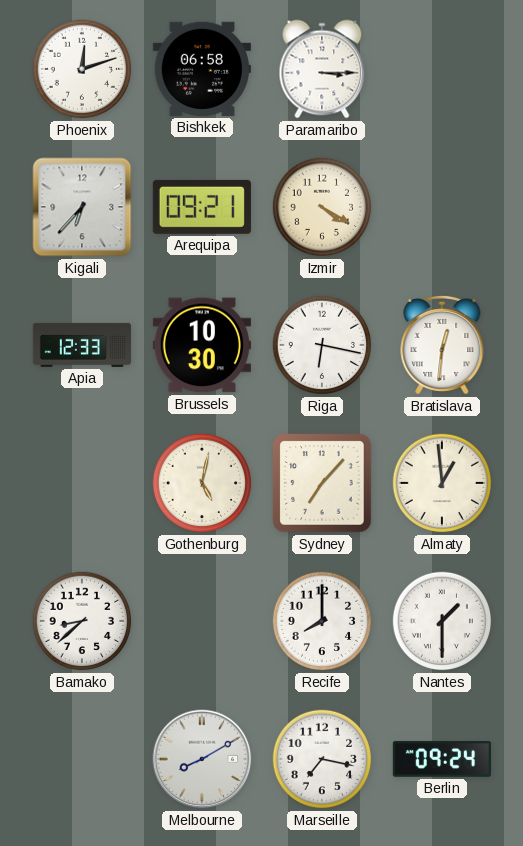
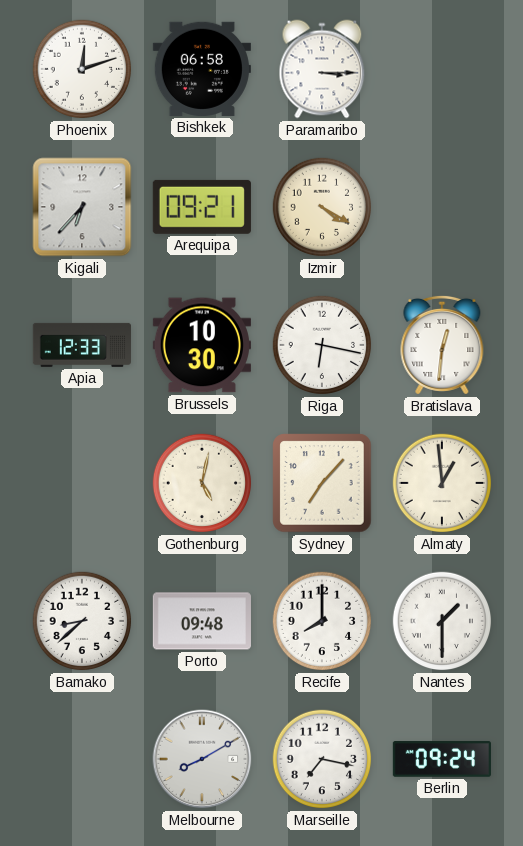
Porto: none -> 09:48 (202, 621)
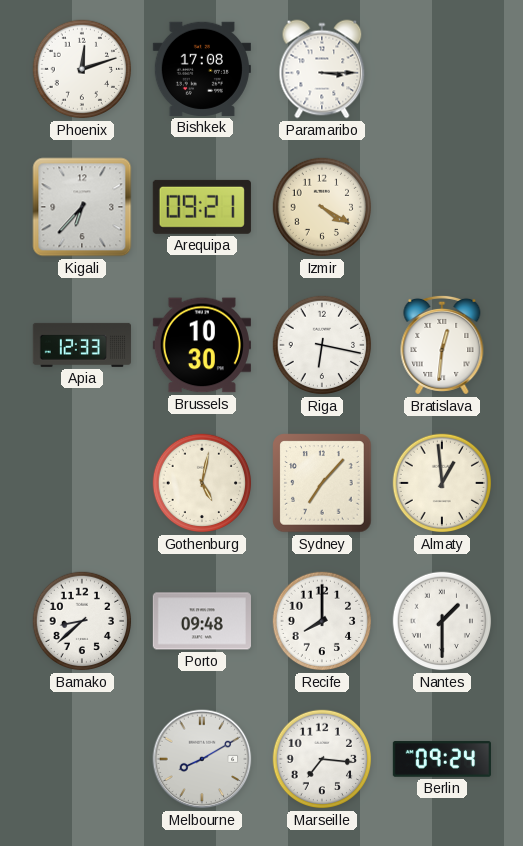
Bishkek: 06:58 -> 17:08 (202, 69)
Marseille: 7:17 -> 7:16 (322, 759)
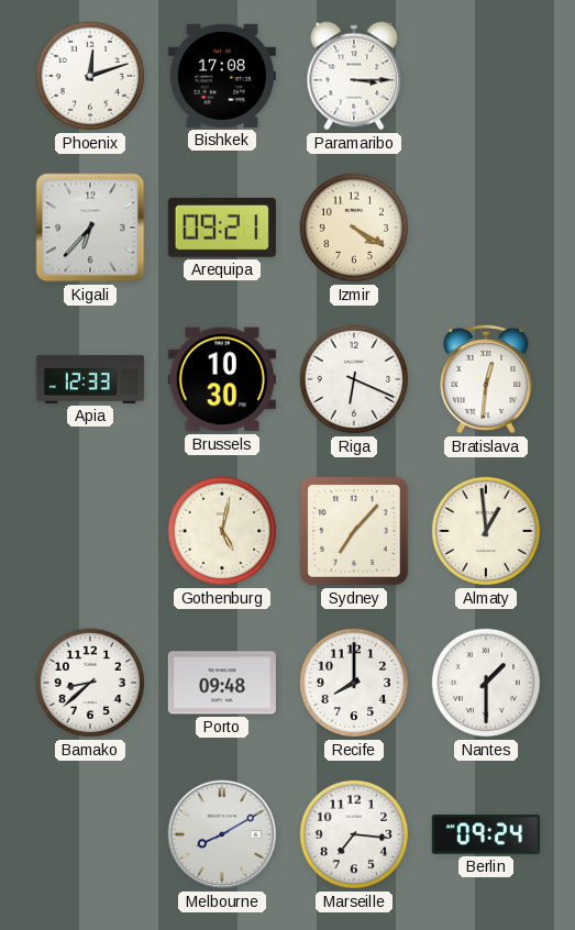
Riga: 6:17 -> 6:19 (354, 379)
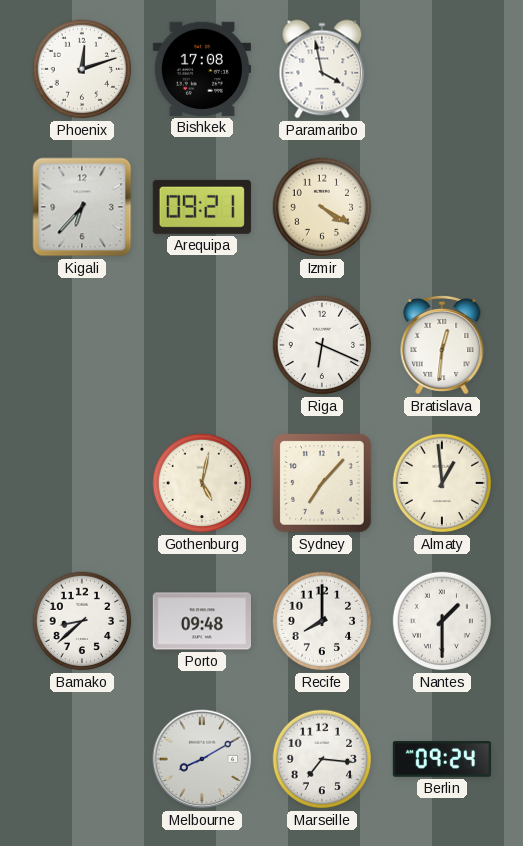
Paramaribo: 3:15 -> 3:58 (322, 69)
Apia: 12:33 -> none (90, 379)
Brussels: 10:30 -> none (222, 379)
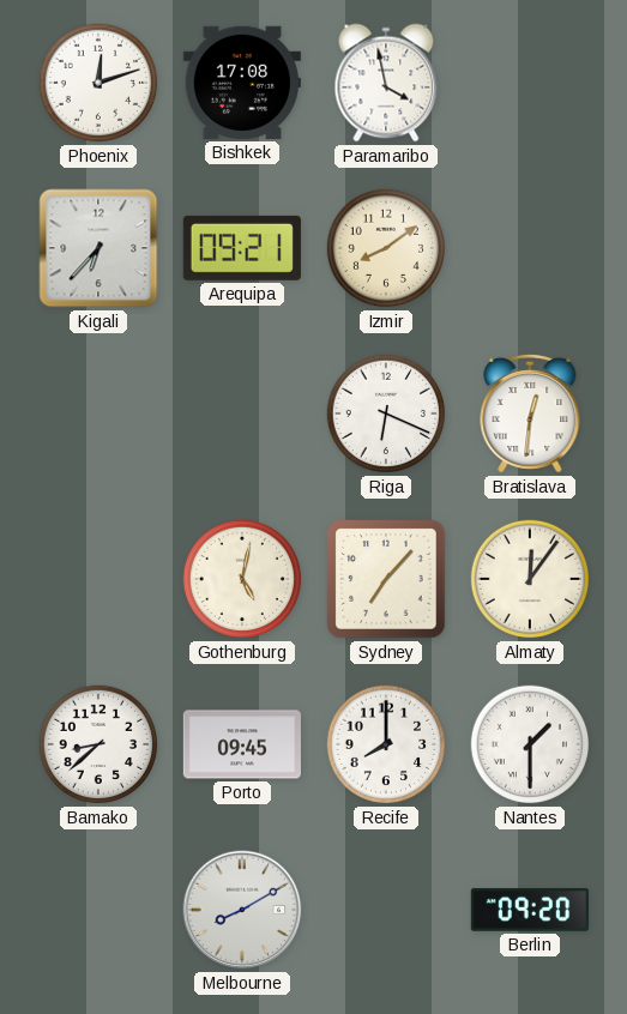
Izmir: 4:20 -> 8:09 (386, 248)
Almaty: 12:59 -> 12:06 (530, 579)
Porto: 09:48 -> 09:45 (242, 744)
Marseille: 7:16 -> none (322, 759)
Berlin: 09:24 -> 09:20 (530, 910)
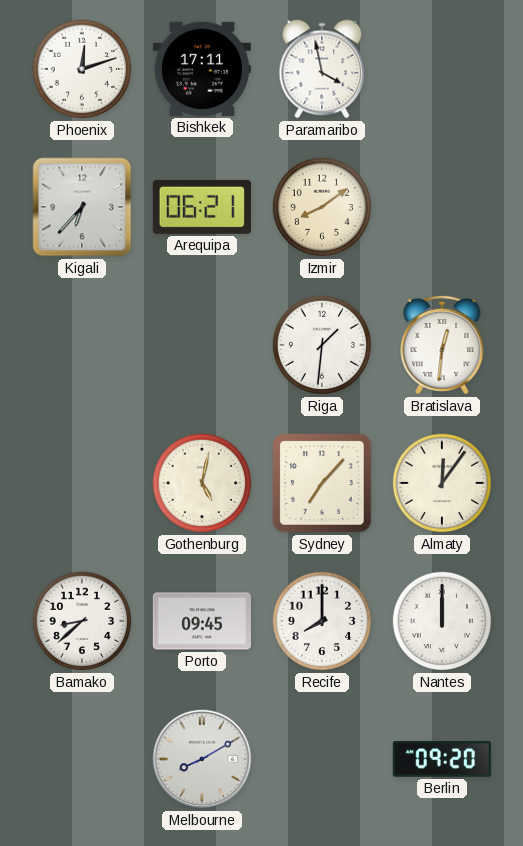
Bishkek: 17:08 -> 17:11 (202, 69)
Arequipa: 09:21 -> 06:21 (202, 207)
Riga: 6:19 -> 1:31 (322, 345)
Nantes: 1:30 -> 12:00 (442, 621)
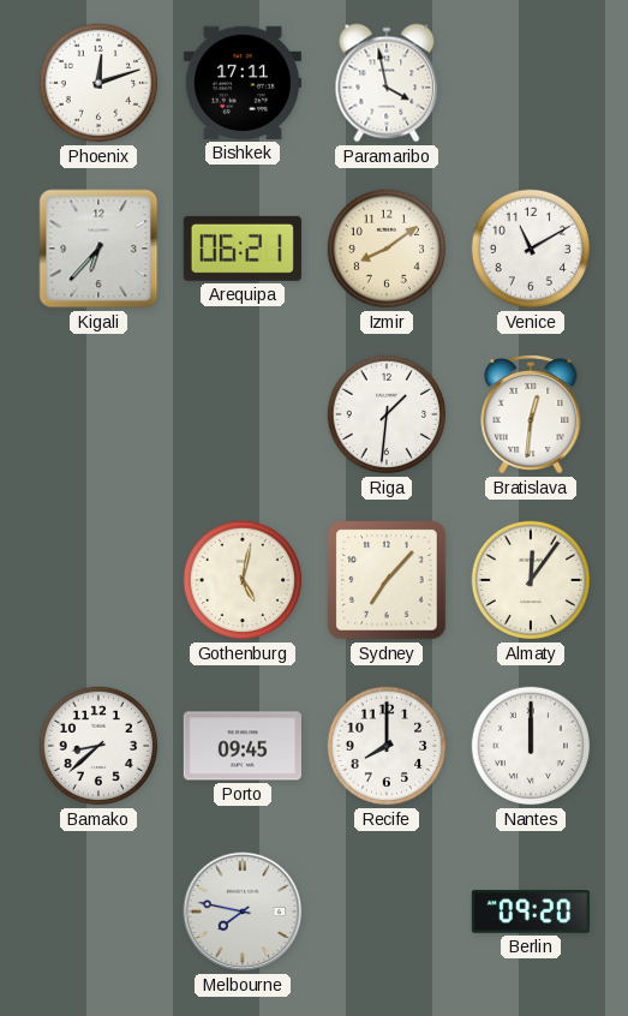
Venice: none -> 11:10 (531, 249)
Melbourne: 8:10 -> 7:47 (243, 912)
